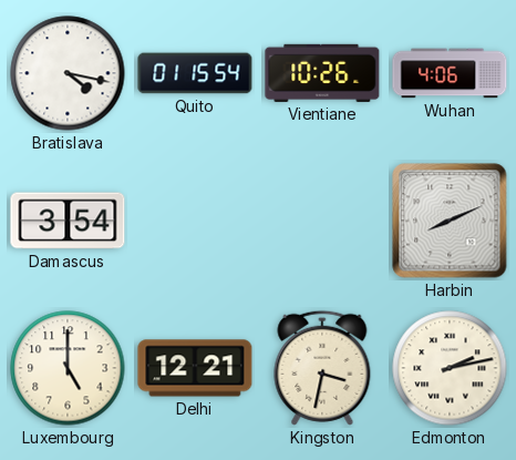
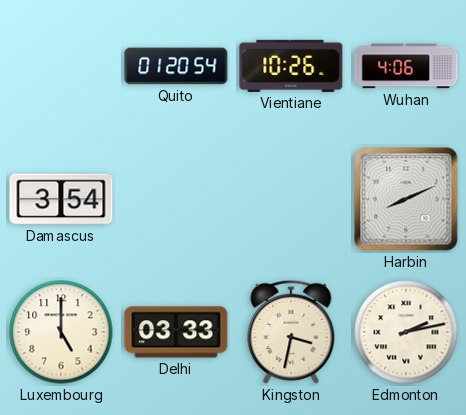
Bratislava: 4:17 -> none (68, 73)
Quito: 01:15 -> 01:20 (176, 66)
Delhi: 12:21 -> 03:33 (176, 332)
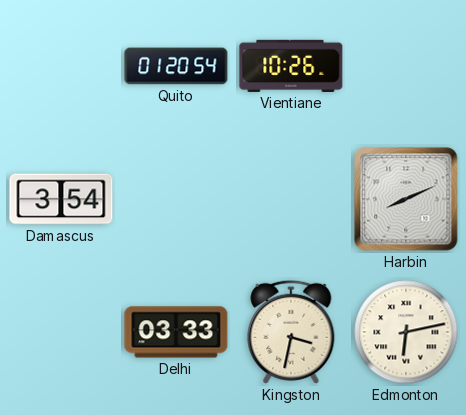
Wuhan: 4:06 -> none (406, 66)
Luxembourg: 5:00 -> none (61, 332)
Edmonton: 2:13 -> 6:13 (406, 332)
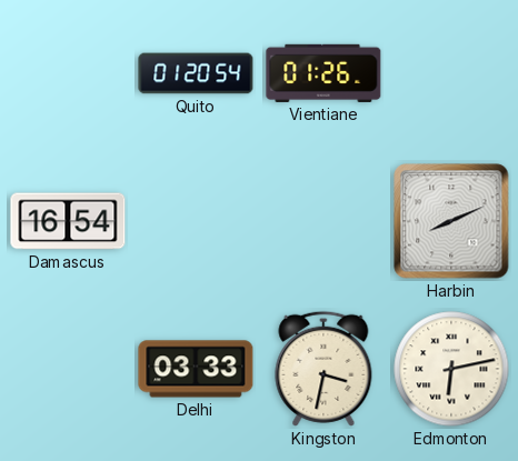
Vientiane: 10:26 -> 01:26 (323, 73)
Damascus: 3:54 -> 16:54 (68, 221)
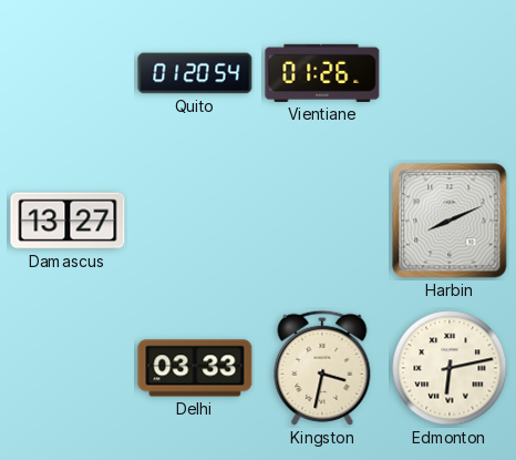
Damascus: 16:54 -> 13:27 (68, 221)
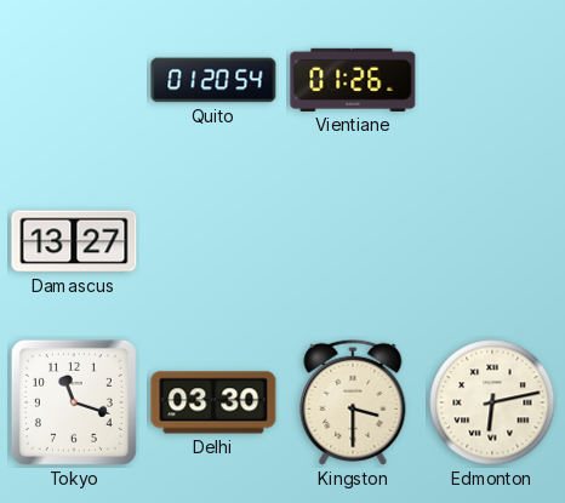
Harbin: 8:11 -> none (450, 221)
Tokyo: none -> 11:18 (74, 402)
Delhi: 03:33 -> 03:30 (213, 402)
Kingston: 3:32 -> 3:30 (353, 402)
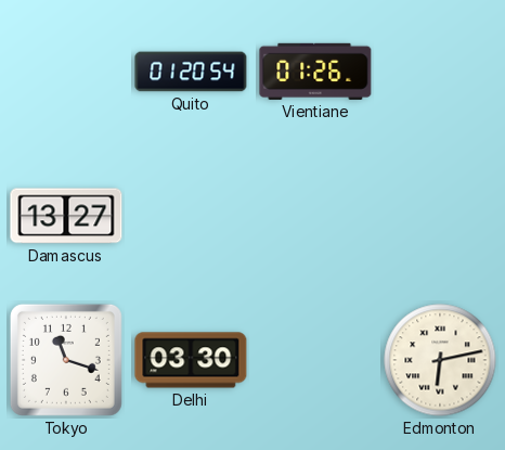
Kingston: 3:30 -> none (353, 402)
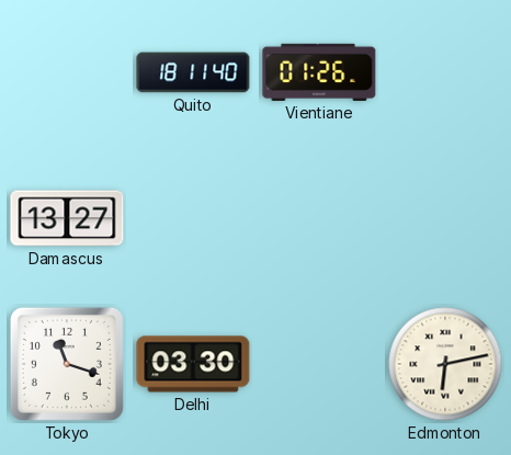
Quito: 01:20 -> 18:11 (193, 72)
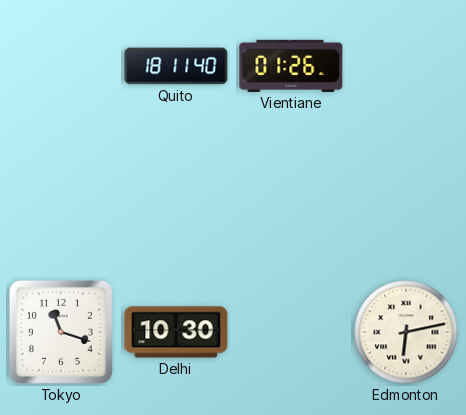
Damascus: 13:27 -> none (67, 218)
Delhi: 03:30 -> 10:30 (176, 332)
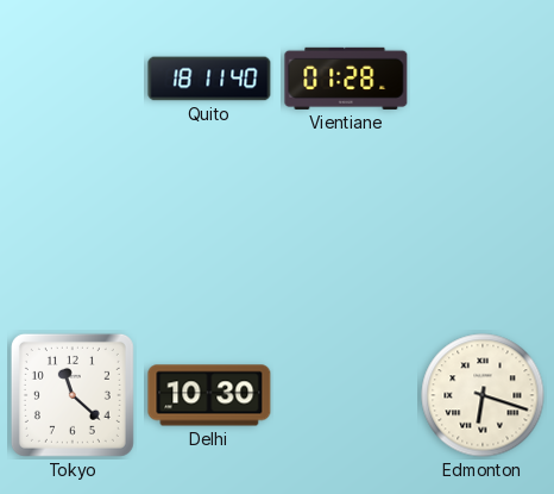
Vientiane: 01:26 -> 01:28 (346, 79)
Tokyo: 11:18 -> 11:22 (73, 395)
Edmonton: 6:13 -> 6:18 (483, 395)
